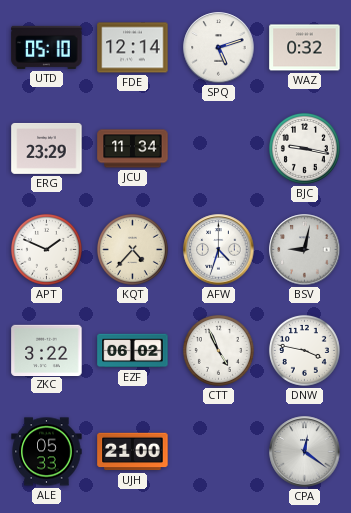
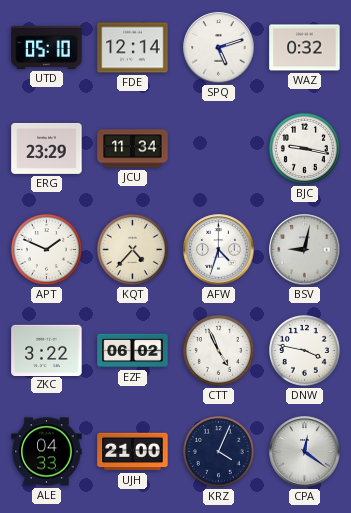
ALE: 05:33 -> 04:33 (47, 452)
KRZ: none -> 4:04 (218, 451)
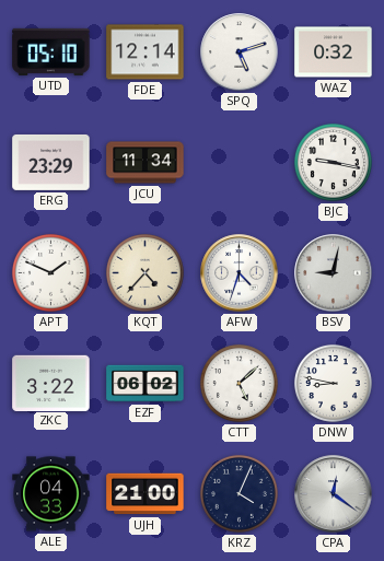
CTT: 4:56 -> 5:08 (238, 383)
DNW: 3:47 -> 8:47 (333, 383)
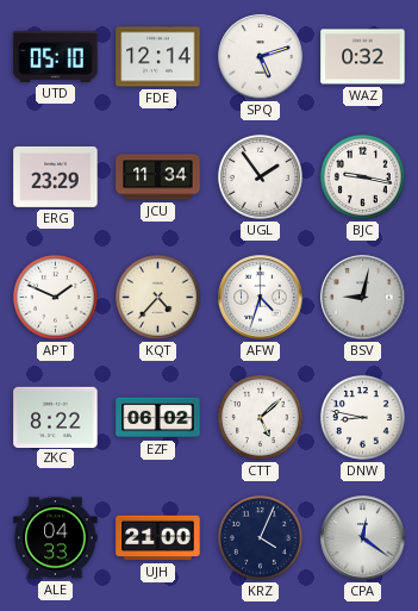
UGL: none -> 1:54 (260, 176)
ZKC: 3:22 -> 8:22 (56, 417)
